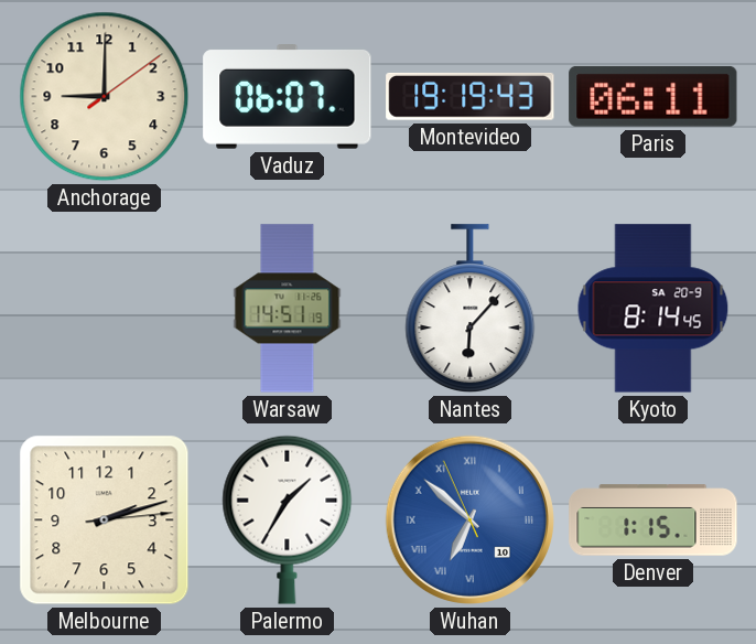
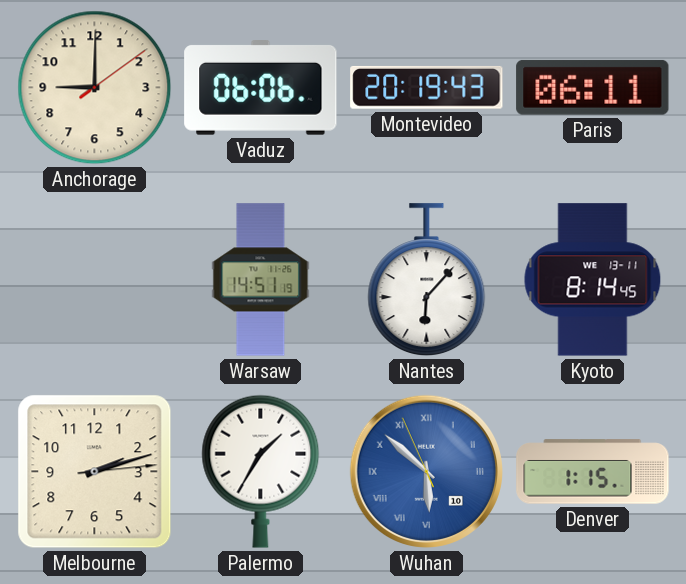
Vaduz: 06:07 -> 06:06 (261, 88)
Montevideo: 19:19 -> 20:19 (427, 87)
Kyoto date: SA 20-9 -> WE 13-11 (593, 280)
Wuhan: 6:51 -> 5:51 (426, 471)
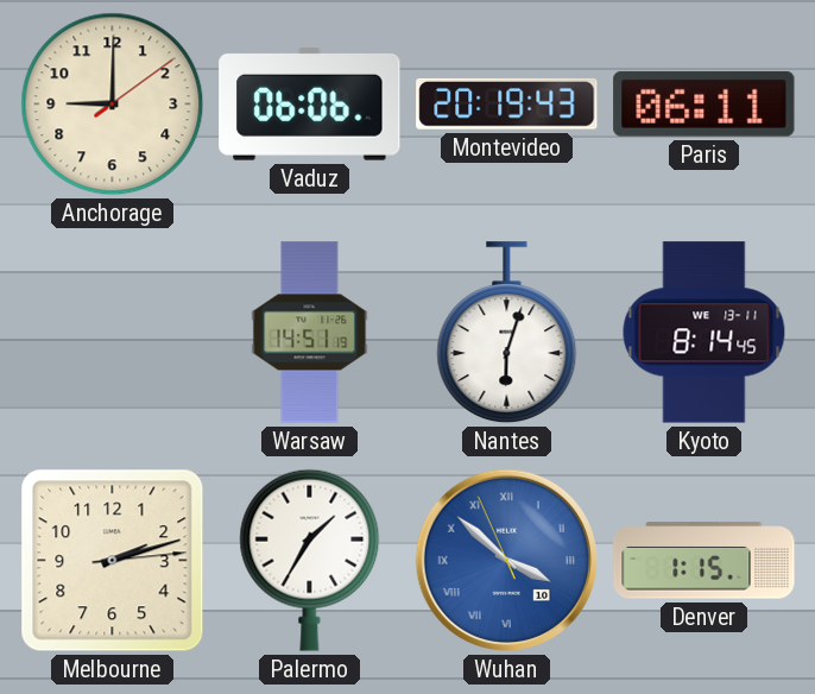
Nantes: 6:07 -> 6:03 (507, 333)
Wuhan: 5:51 -> 3:51 (506, 560)
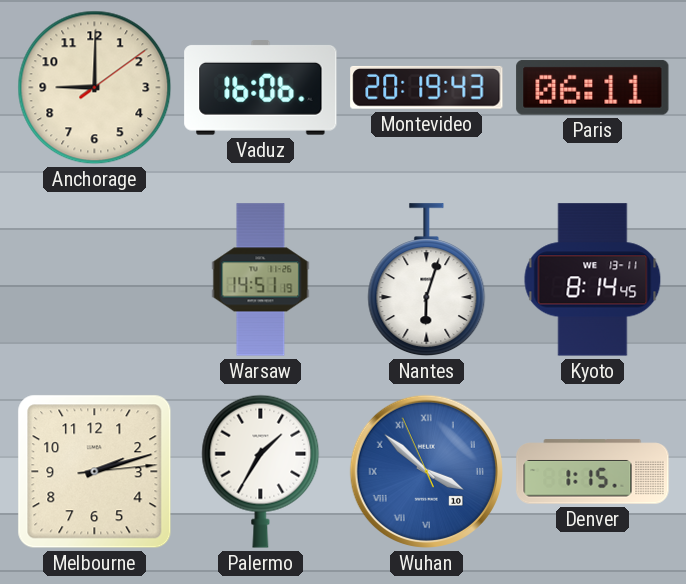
Vaduz: 06:06 -> 16:06 (261, 88)
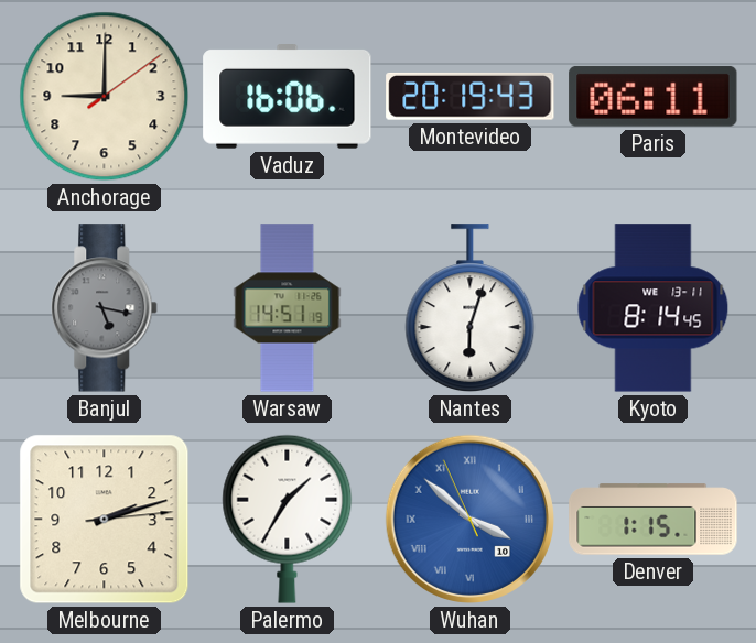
Banjul: none -> 5:17 (105, 308)
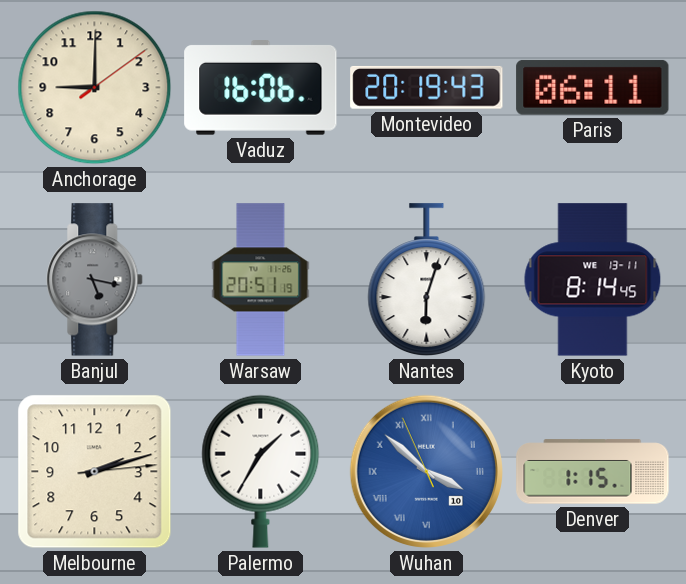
Warsaw: 14:51 -> 20:51 (261, 280)
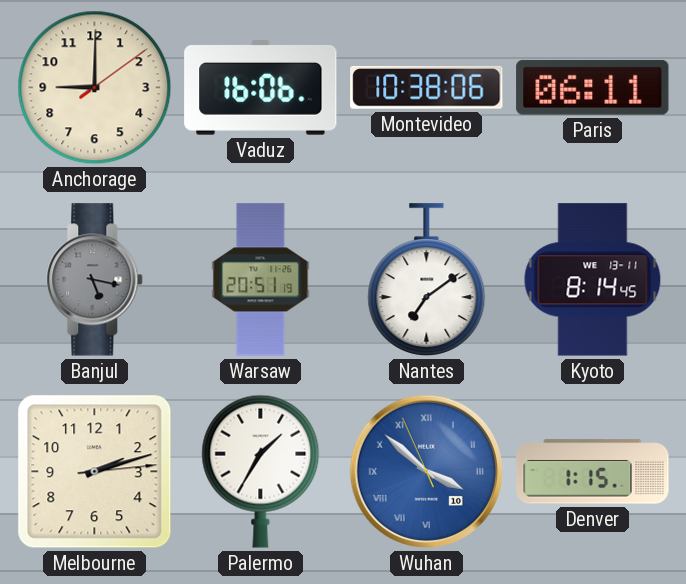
Montevideo: 20:19 -> 10:38 (427, 87)
Nantes: 6:03 -> 7:09 (427, 280)
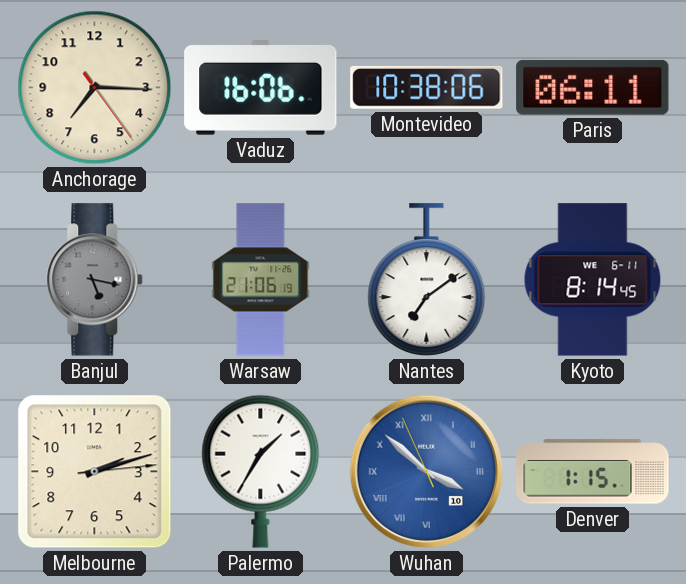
Anchorage: 9:00 -> 7:15 (95, 88)
Warsaw: 20:51 -> 21:06 (261, 280)
Kyoto date: WE 13-11 -> WE 6-11 (593, 280)
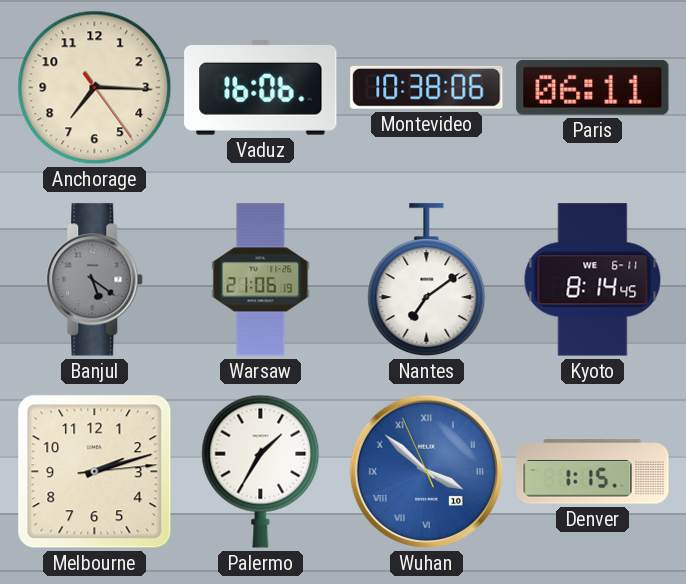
Banjul: 5:17 -> 5:21 (95, 280)
